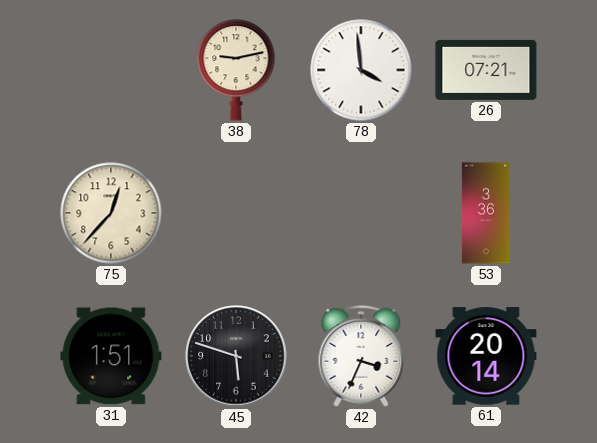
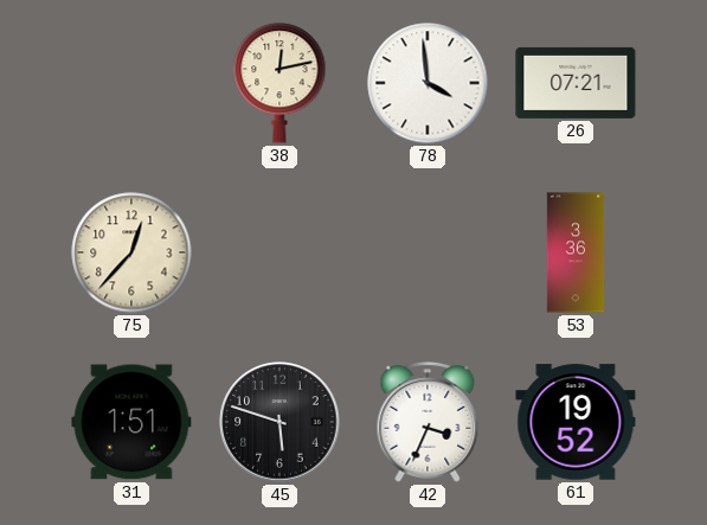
38: 9:13 -> 12:13 (279, 83)
61: 20:14 -> 19:52 (576, 422)
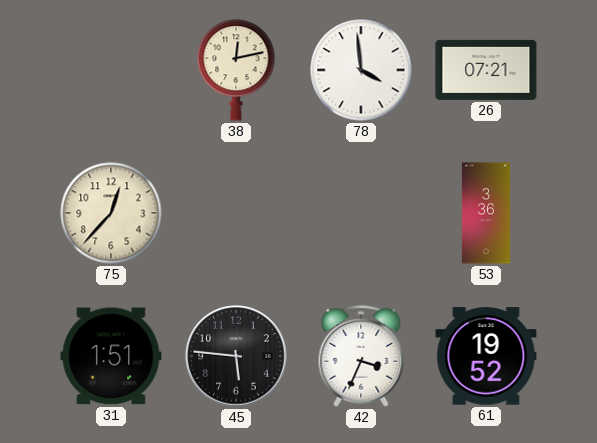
45: 5:48 -> 5:46 (236, 356)
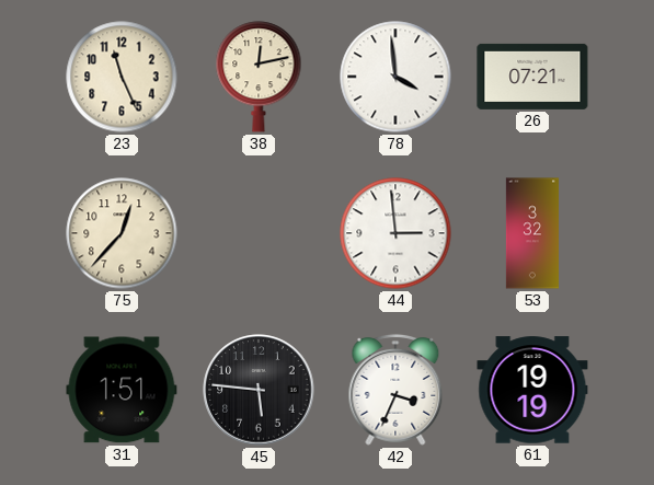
23: none -> 11:26 (122, 77)
44: none -> 2:59 (395, 233)
53: 3:36 -> 3:32 (532, 233)
61: 19:52 -> 19:19 (532, 390)
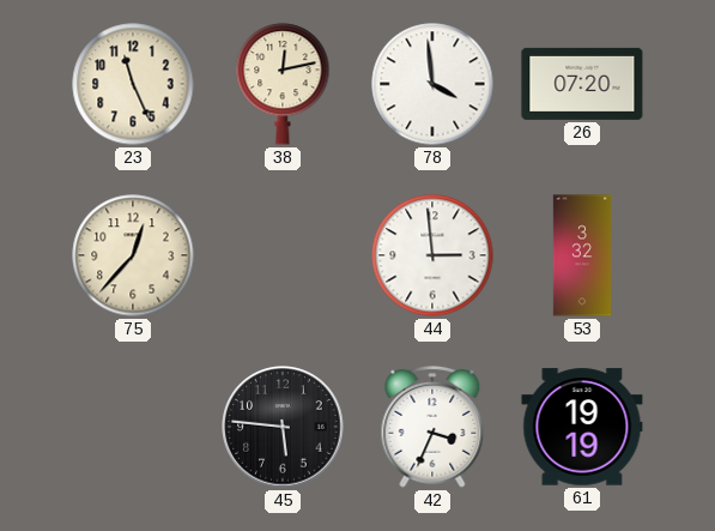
26: 07:21 -> 07:20 (582, 84)
31: 1:51 -> none (122, 390)
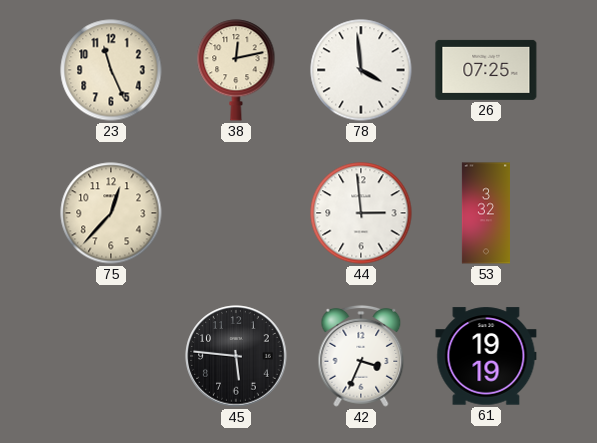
26: 07:20 -> 07:25 (486, 70)
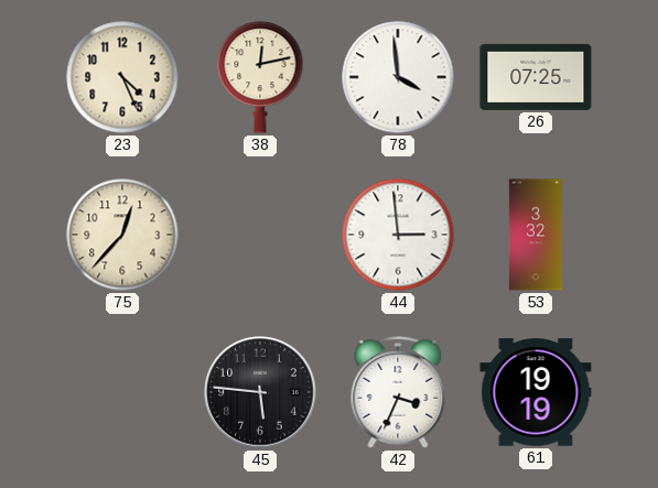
23: 11:26 -> 4:26 (122, 77)
